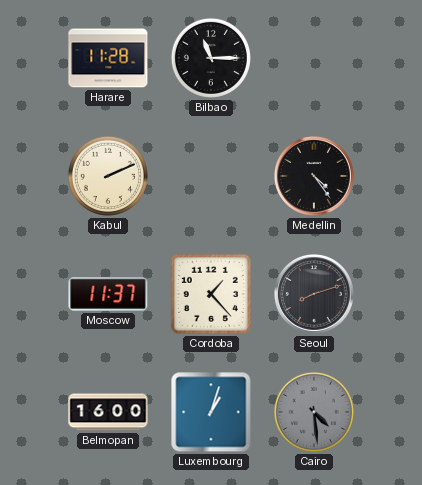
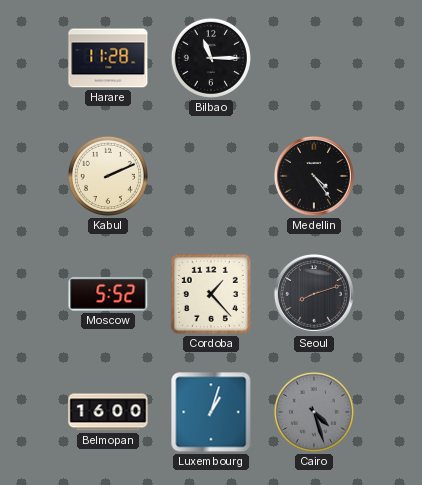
Moscow: 11:37 -> 5:52 (108, 294)
Cairo: 4:29 -> 4:27 (314, 412)
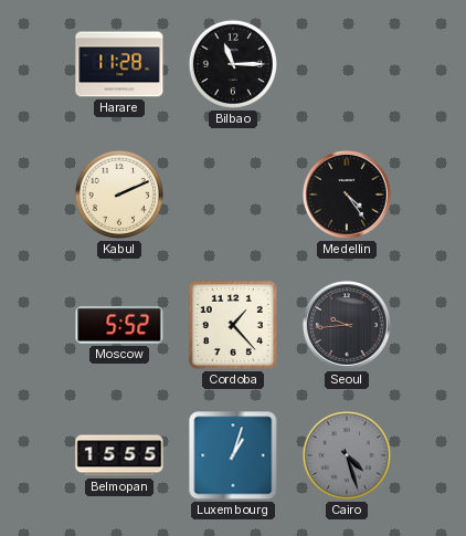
Seoul: 8:12 -> 9:44 (348, 326)
Belmopan: 16:00 -> 15:55 (119, 455)
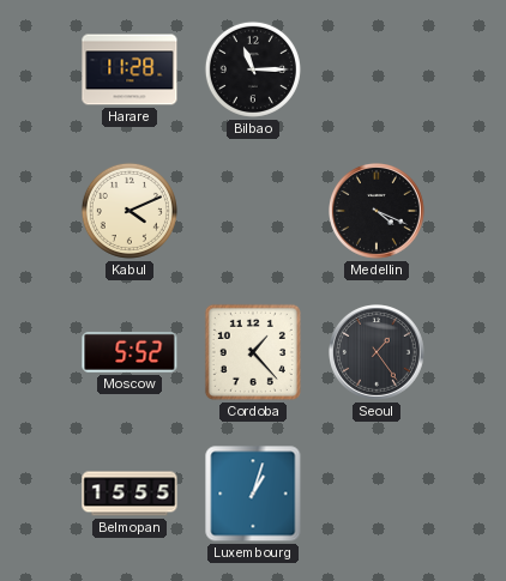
Kabul: 2:11 -> 4:11 (129, 211)
Medellin: 4:24 -> 4:19 (378, 212)
Seoul: 9:44 -> 1:24 (378, 353)
Cairo: 4:27 -> none (347, 455)
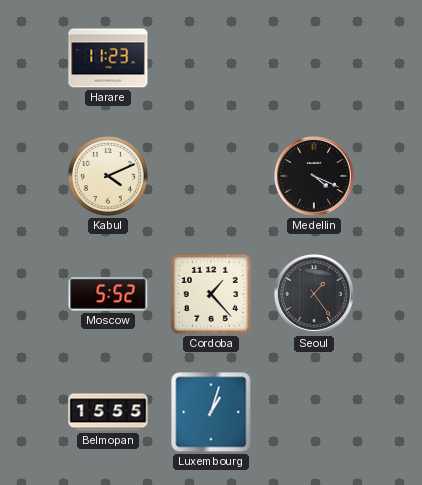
Harare: 11:28 -> 11:23 (108, 58)
Bilbao: 11:15 -> none (253, 69)
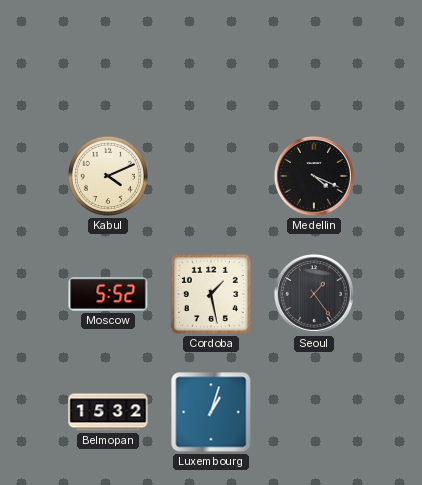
Harare: 11:23 -> none (108, 58)
Cordoba: 1:23 -> 1:28 (211, 294)
Belmopan: 15:55 -> 15:32 (108, 412)
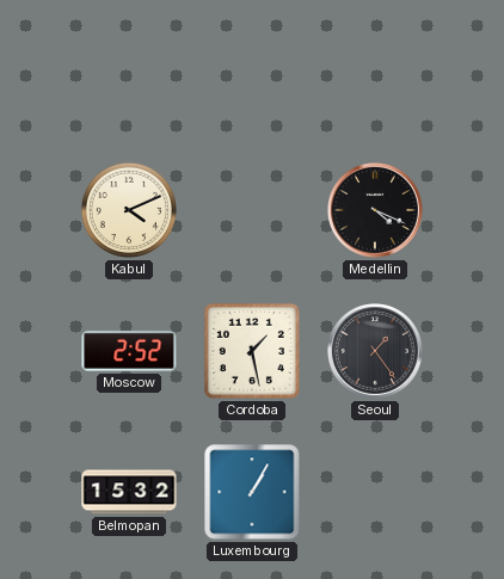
Moscow: 5:52 -> 2:52 (129, 351)
Luxembourg: 1:03 -> 1:05 (252, 492)
